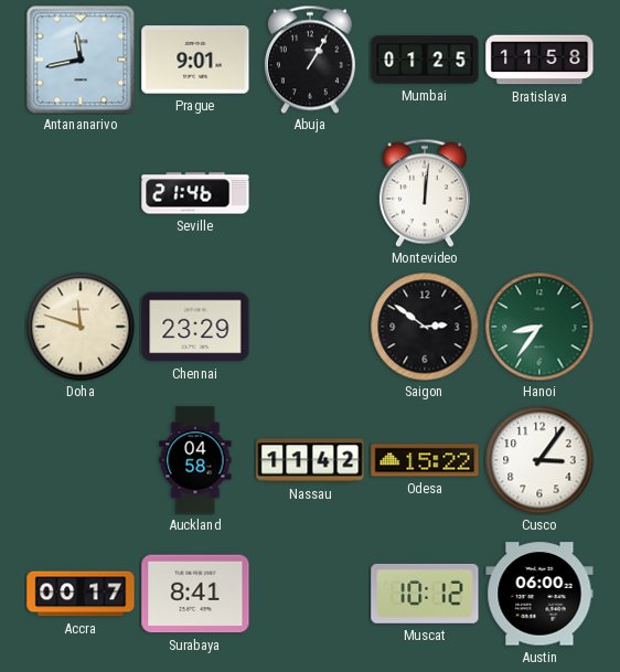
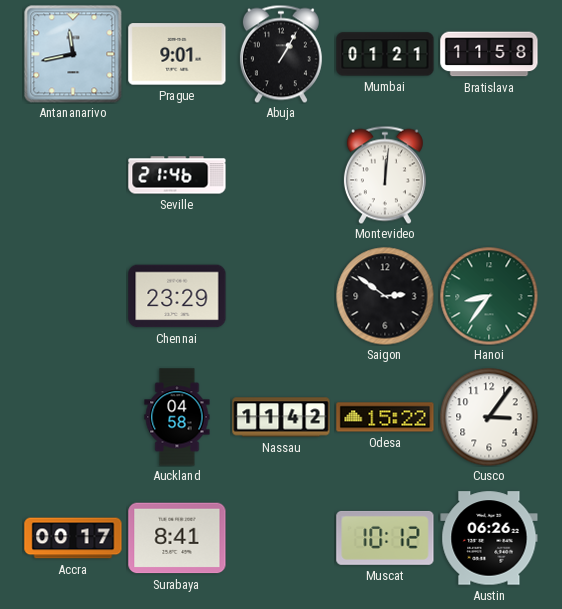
Mumbai: 01:25 -> 01:21 (385, 54)
Doha: 11:48 -> none (81, 327)
Austin: 06:00 -> 06:26 (489, 538)
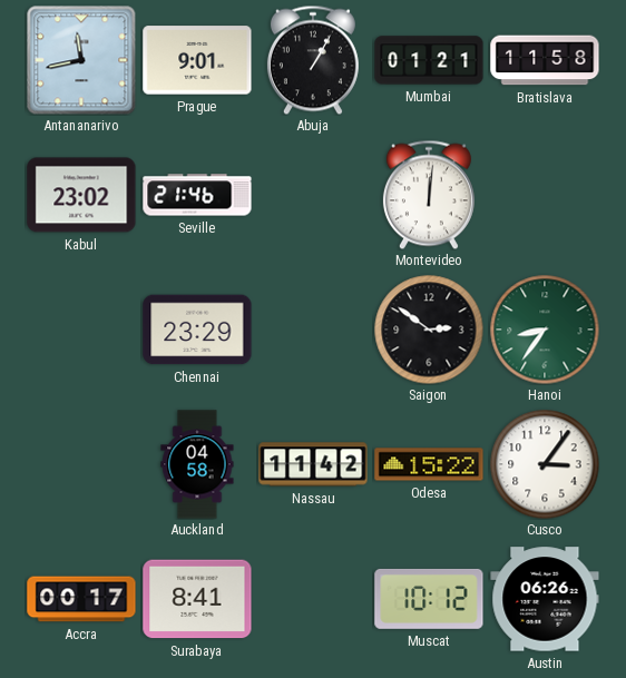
Kabul: none -> 23:02 (81, 195)
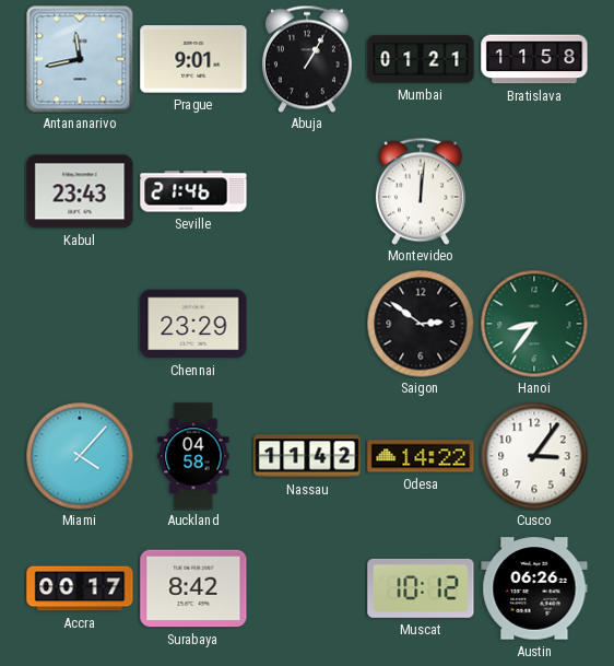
Kabul: 23:02 -> 23:43 (80, 191)
Miami: none -> 4:07 (80, 456)
Odesa: 15:22 -> 14:22 (421, 456)
Surabaya: 8:41 -> 8:42 (193, 588)
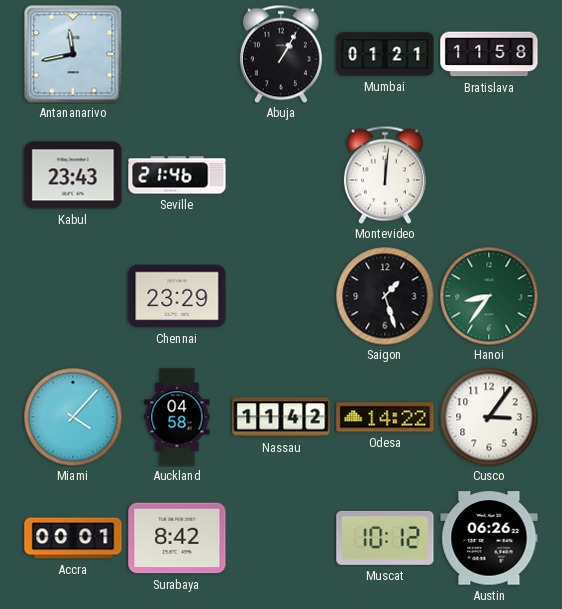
Prague: 9:01 -> none (193, 59)
Saigon: 2:51 -> 1:27 (385, 296)
Accra: 00:17 -> 00:01 (73, 538)
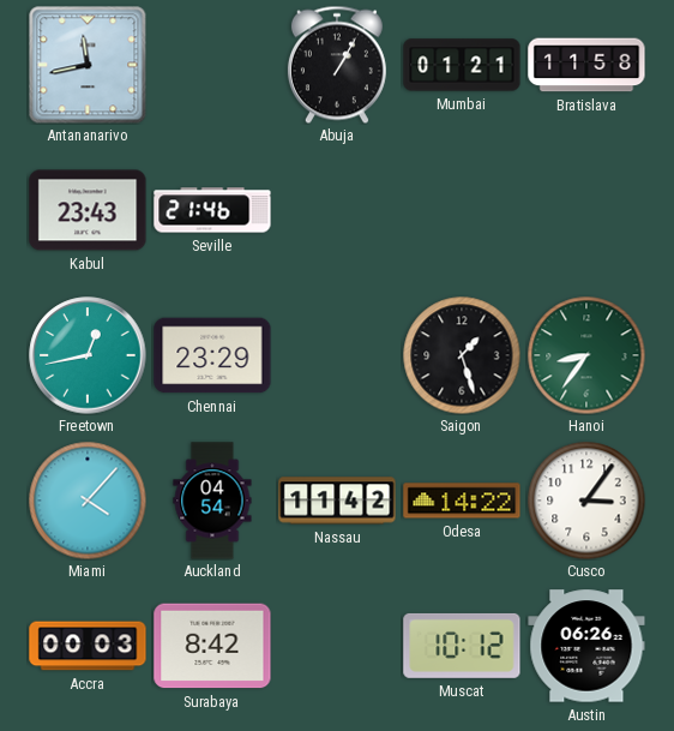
Montevideo: 12:01 -> none (385, 175)
Freetown: none -> 12:43 (88, 355)
Auckland: 04:58 -> 04:54 (212, 501)
Accra: 00:01 -> 00:03 (88, 646)
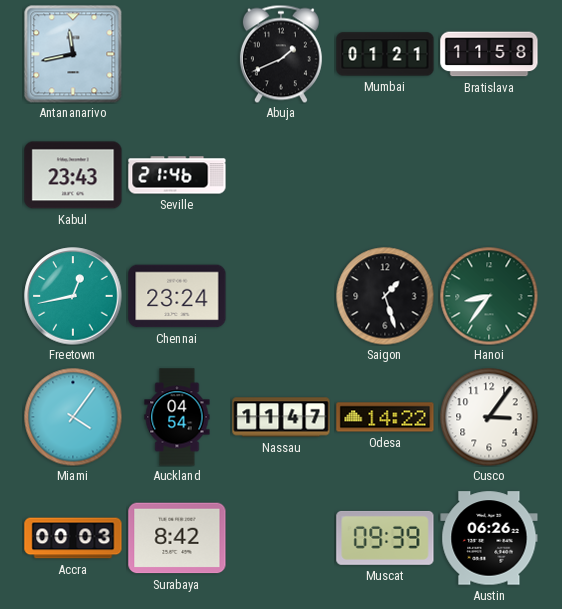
Abuja: 1:05 -> 1:41 (281, 54)
Chennai: 23:29 -> 23:24 (177, 296)
Miami: 4:07 -> 4:06 (73, 417)
Nassau: 11:42 -> 11:47 (281, 417)
Muscat: 10:12 -> 09:39 (385, 538)
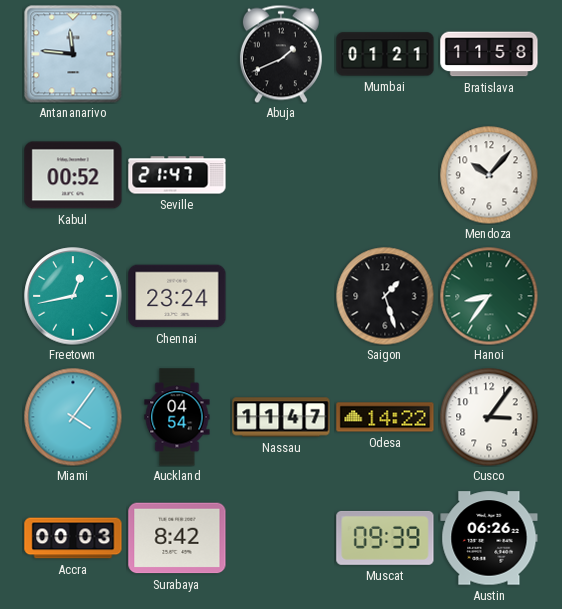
Antananarivo: 11:43 -> 11:46 (73, 54)
Kabul: 23:43 -> 00:52 (73, 175)
Seville: 21:46 -> 21:47 (177, 175)
Mendoza: none -> 10:07 (489, 175)
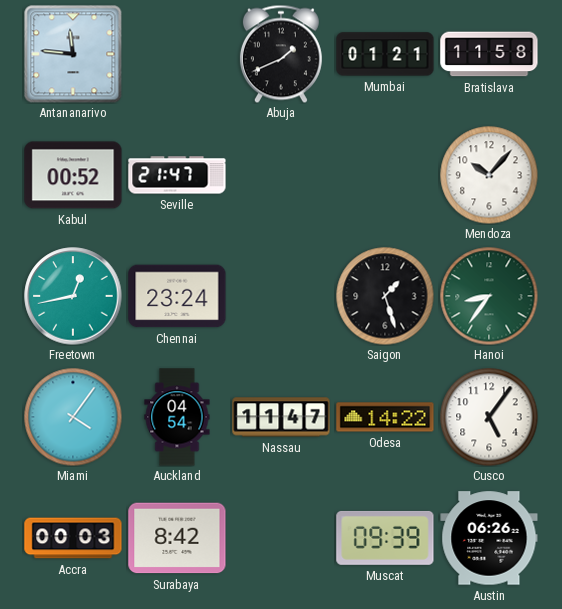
Cusco: 3:06 -> 5:06 (489, 417)
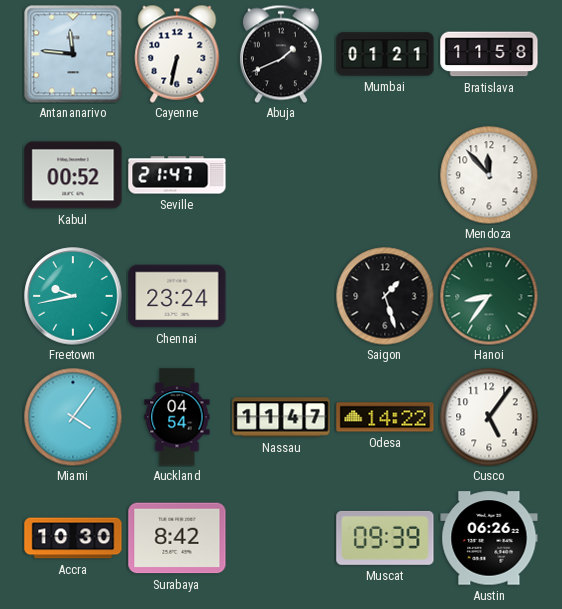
Cayenne: none -> 6:32 (177, 54)
Mendoza: 10:07 -> 11:53 (489, 175)
Freetown: 12:43 -> 9:43 (73, 296)
Accra: 00:03 -> 10:30 (73, 538)
